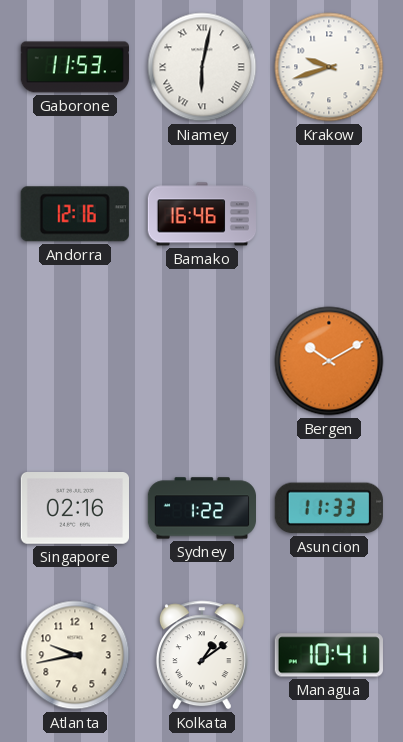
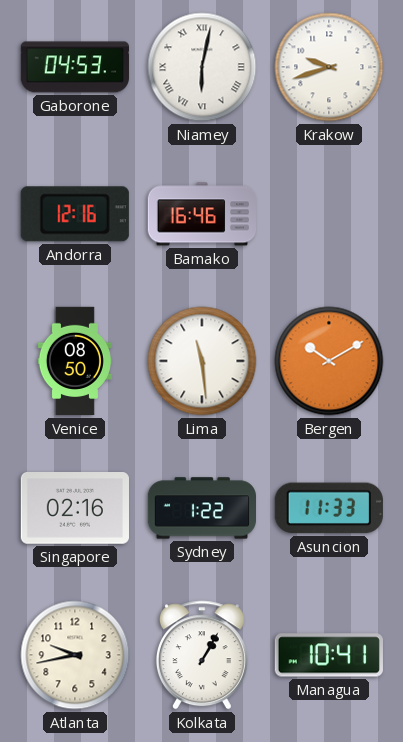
Gaborone: 11:53 -> 04:53 (75, 67)
Venice: none -> 08:50 (75, 361)
Lima: none -> 11:29 (202, 361)
Kolkata: 1:09 -> 1:05 (202, 655)
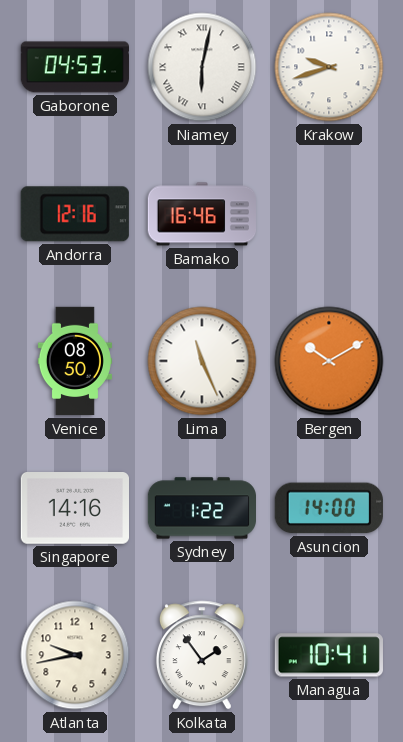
Lima: 11:29 -> 11:26 (202, 361)
Singapore: 02:16 -> 14:16 (74, 509)
Asuncion: 11:33 -> 14:00 (329, 508)
Kolkata: 1:05 -> 1:54 (202, 655)
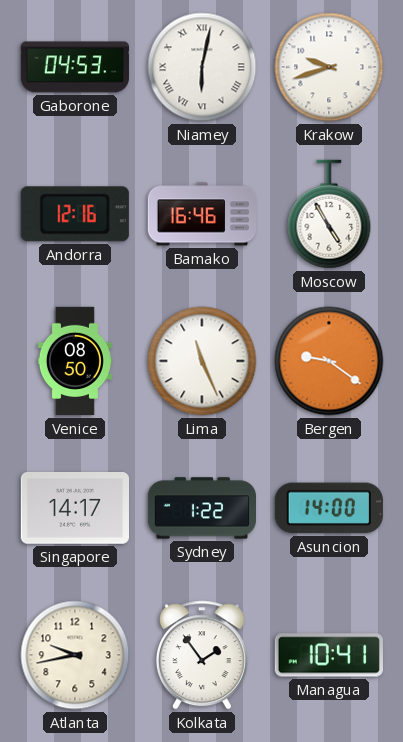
Moscow: none -> 4:55 (329, 214)
Bergen: 10:10 -> 9:21 (329, 361)
Singapore: 14:16 -> 14:17 (74, 509)
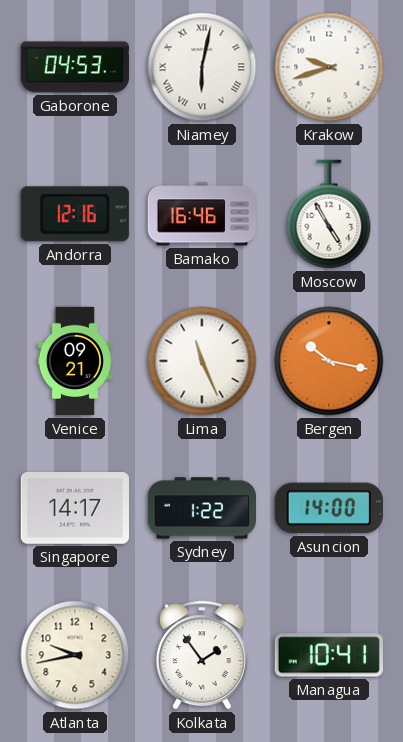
Venice: 08:50 -> 09:21 (75, 361)
Bergen: 9:21 -> 10:17 (329, 361)
